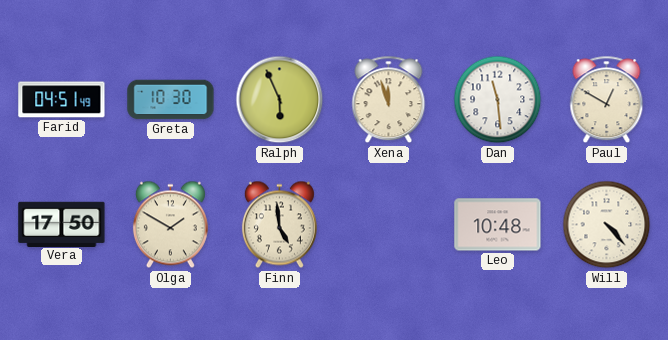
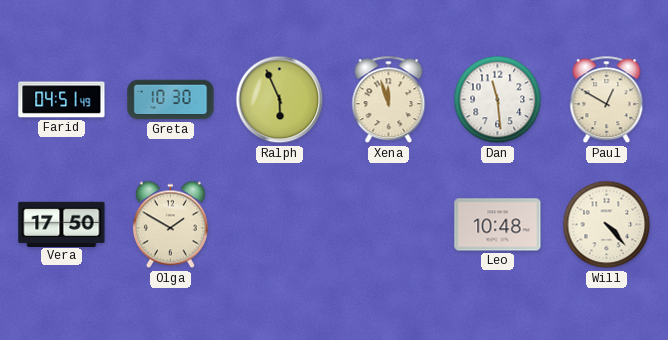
Finn: 4:59 -> none (279, 225)
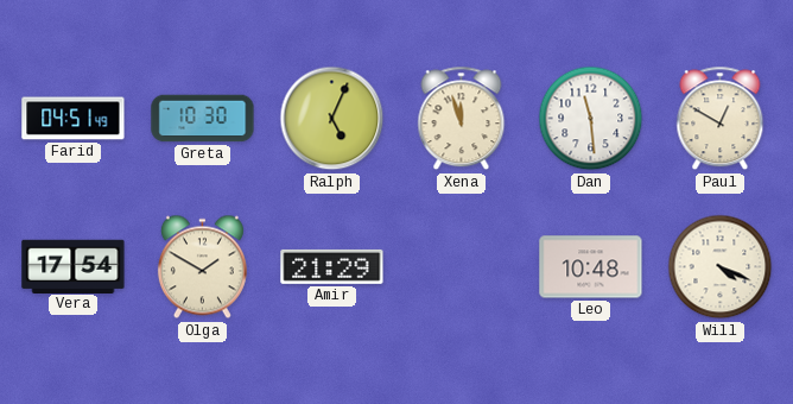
Ralph: 5:56 -> 5:04 (332, 119)
Vera: 17:50 -> 17:54 (74, 266)
Amir: none -> 21:29 (332, 266)
Will: 4:23 -> 4:19 (721, 267)
